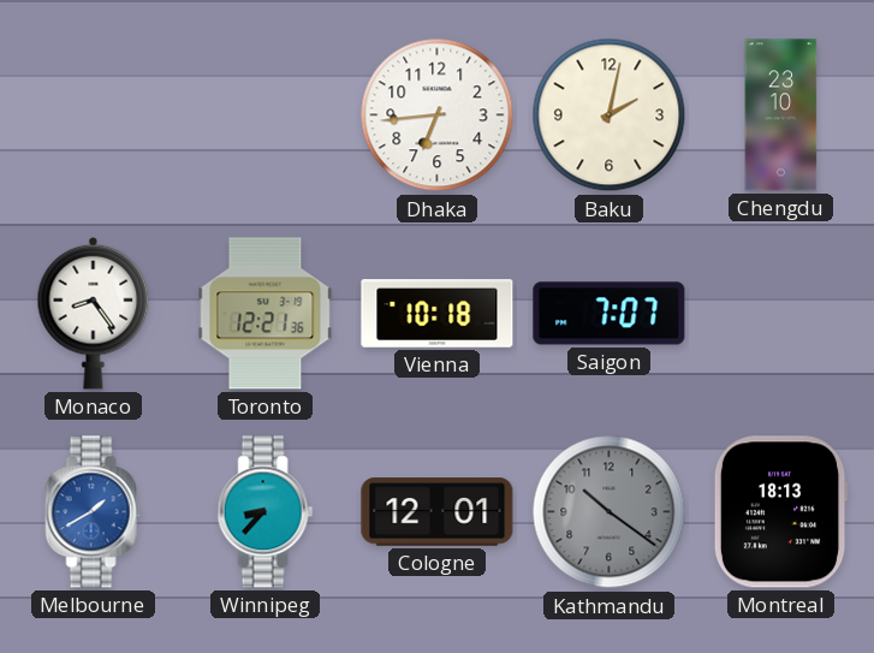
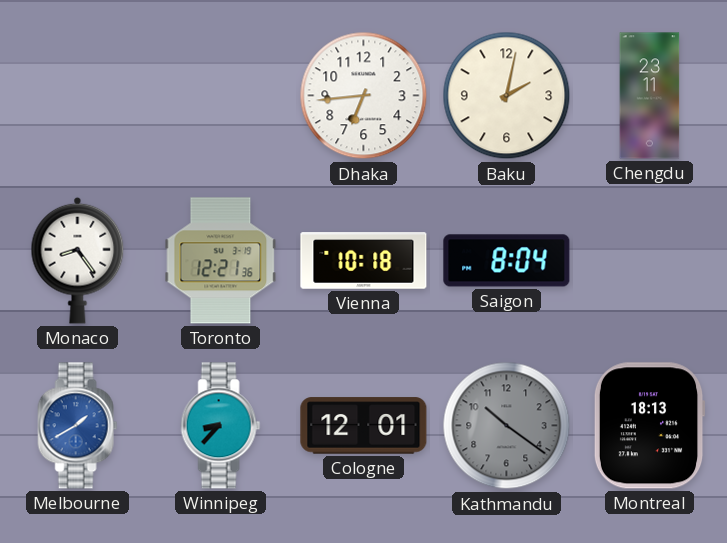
Chengdu: 23:10 -> 23:11 (650, 96)
Saigon: 7:07 -> 8:04 (507, 261)
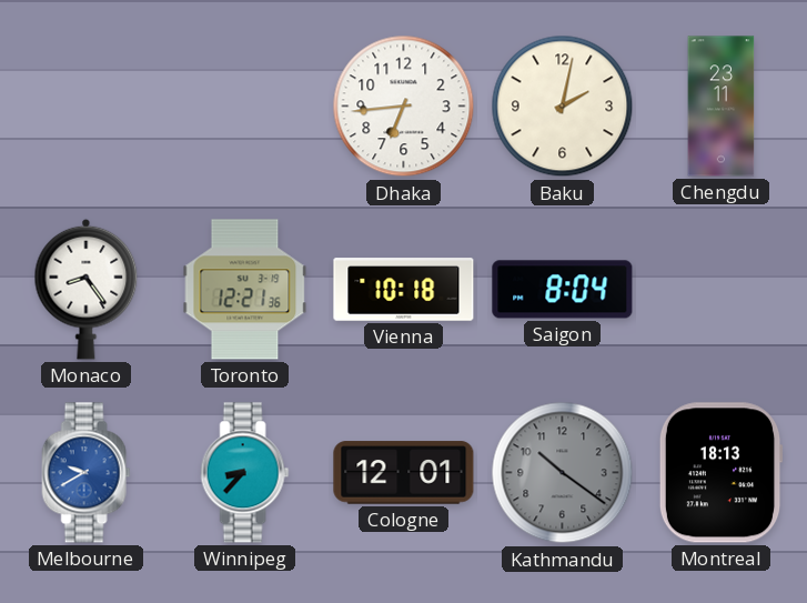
Melbourne: 1:40 -> 9:40 (87, 473)
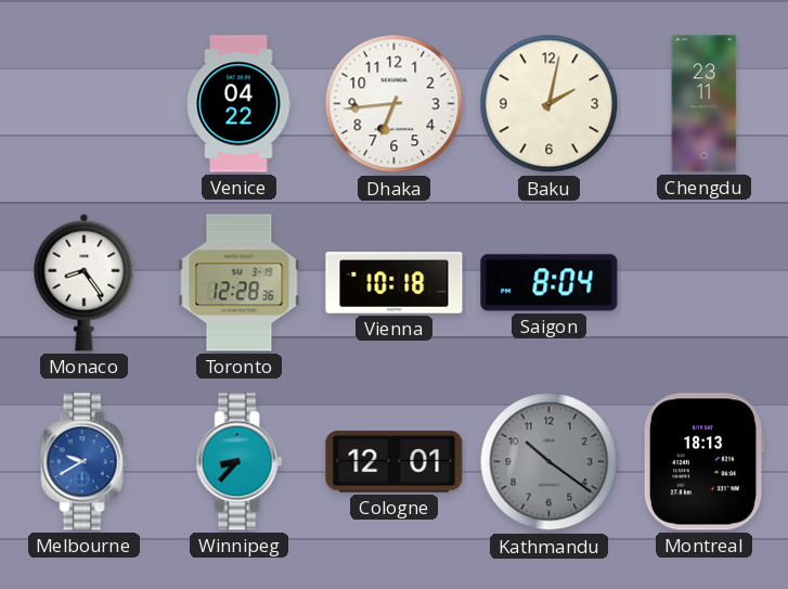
Venice: none -> 04:22 (240, 104)
Toronto: 12:21 -> 12:28 (240, 283)
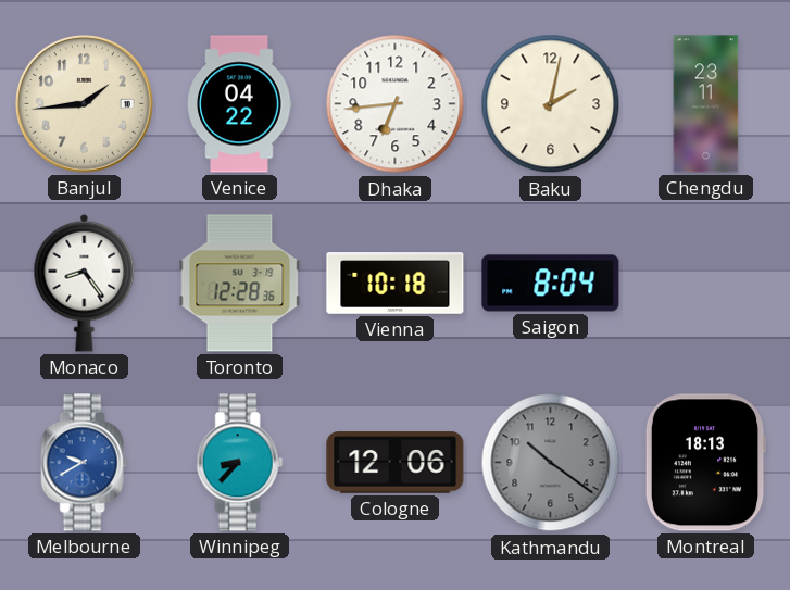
Banjul: none -> 1:44 (85, 104)
Cologne: 12:01 -> 12:06 (396, 463)
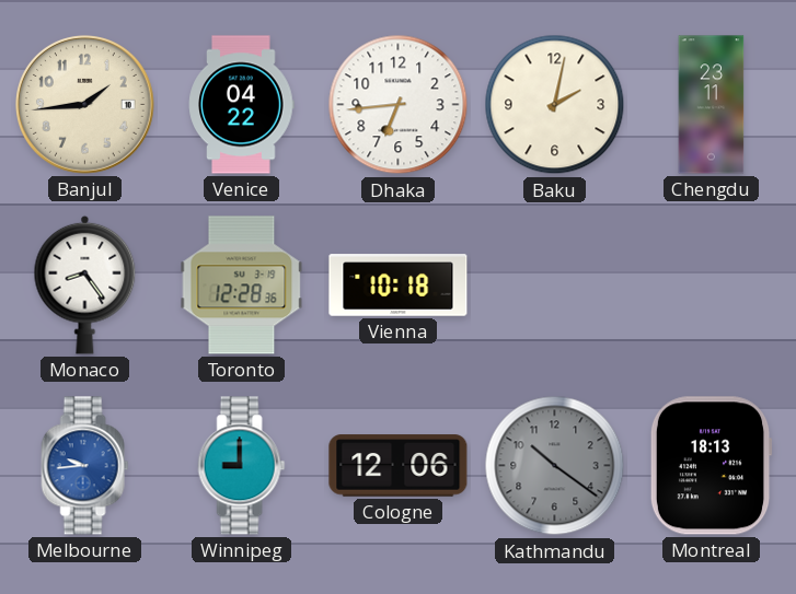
Saigon: 8:04 -> none (551, 284)
Melbourne: 9:40 -> 9:44 (85, 466)
Winnipeg: 8:37 -> 9:00 (242, 466)
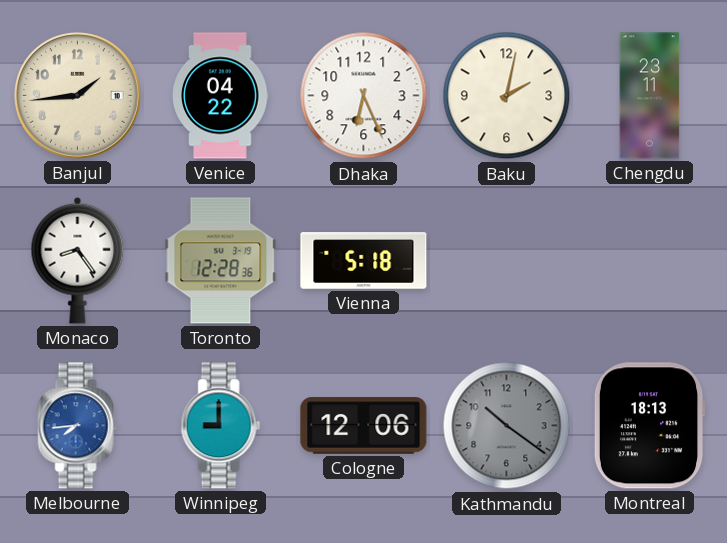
Dhaka: 6:44 -> 6:26 (364, 96)
Vienna: 10:18 -> 5:18 (364, 261)
Melbourne: 9:44 -> 7:44 (78, 426)
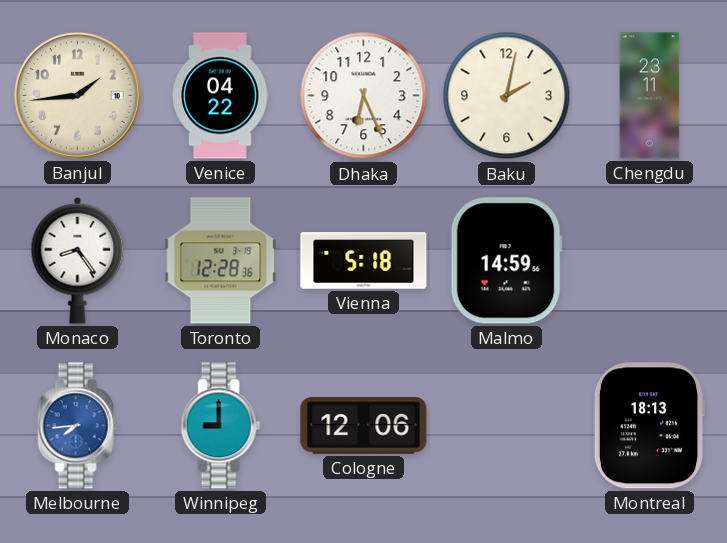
Malmo: none -> 14:59 (506, 261)
Kathmandu: 10:21 -> none (507, 426)
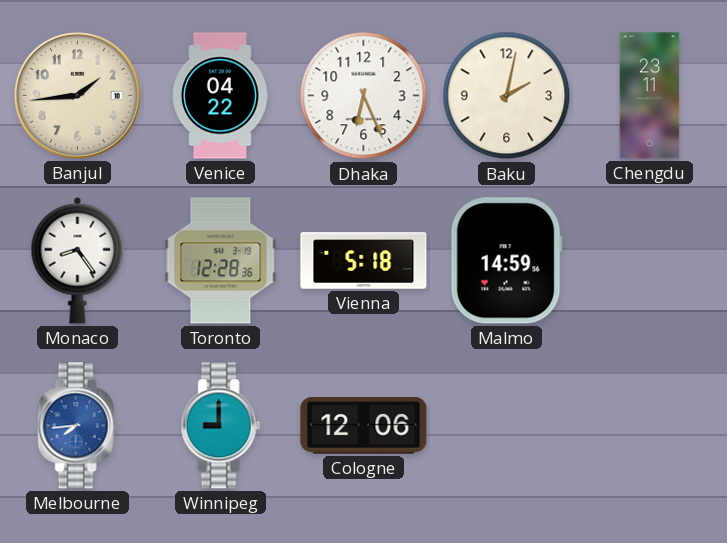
Montreal: 18:13 -> none (649, 426)
